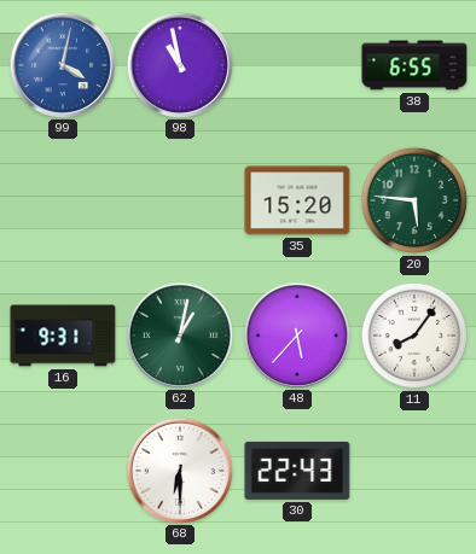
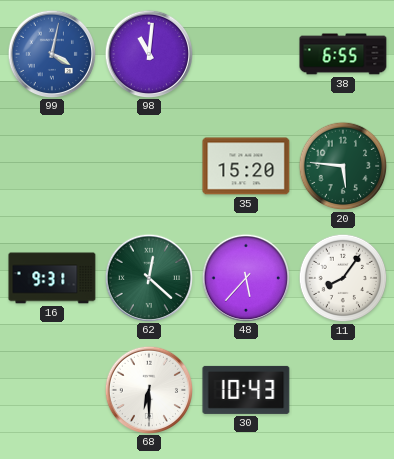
98: 10:58 -> 11:01 (148, 53)
62: 1:02 -> 12:22 (148, 277)
30: 22:43 -> 10:43 (246, 390)
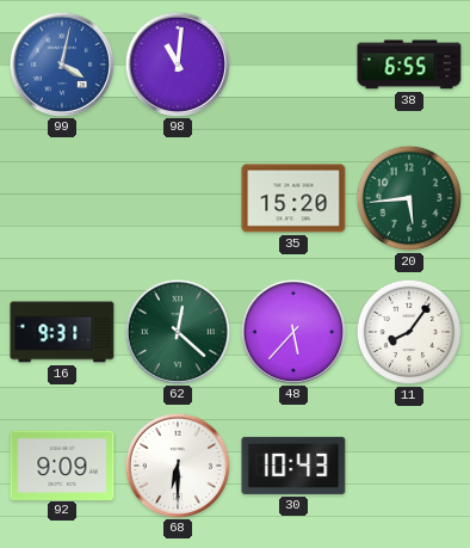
20: 5:46 -> 5:44 (409, 198)
92: none -> 9:09 (62, 464)
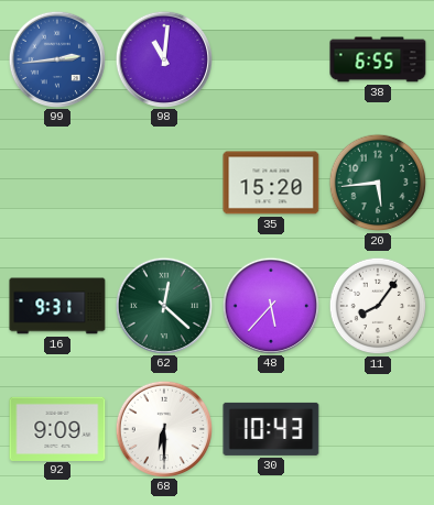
99: 4:02 -> 2:44 (56, 58)
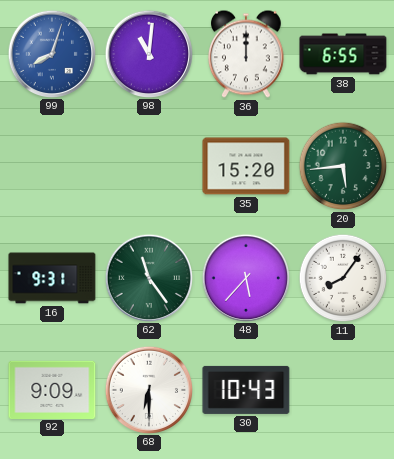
99: 2:44 -> 8:03 (51, 53)
36: none -> 12:00 (246, 54)
62: 12:22 -> 11:24 (148, 277)
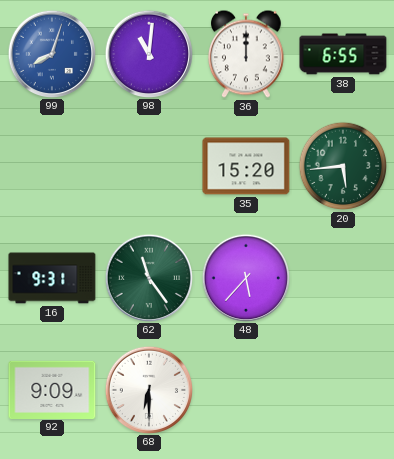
11: 8:06 -> none (343, 278)
30: 10:43 -> none (246, 390)
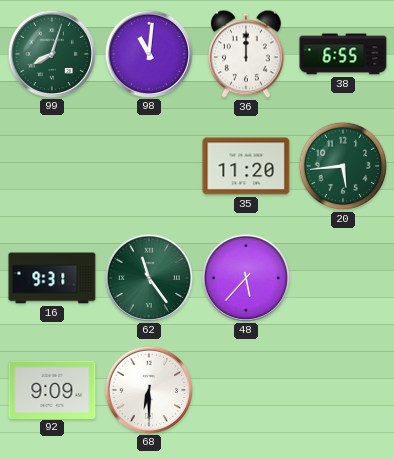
99 dial: blue -> green (51, 53)
35: 15:20 -> 11:20 (246, 166)
